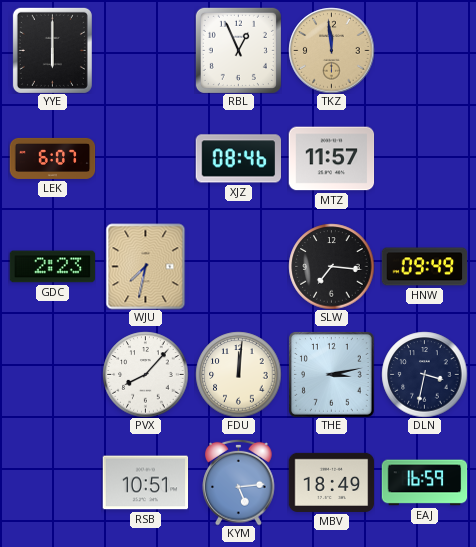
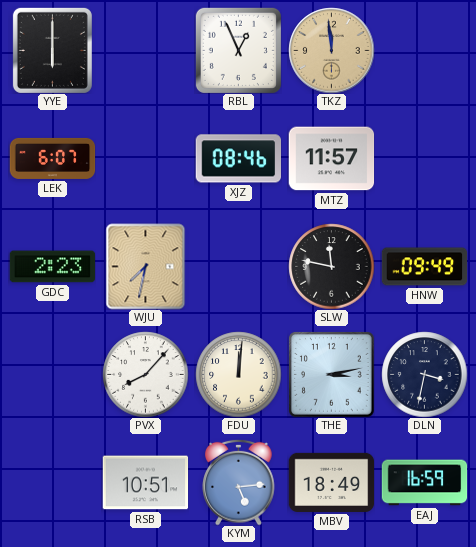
SLW: 7:16 -> 11:47 (331, 266)
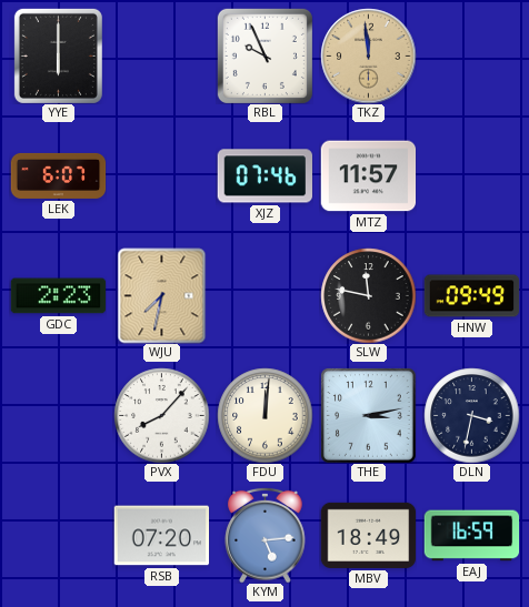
RBL: 12:56 -> 9:56 (264, 55)
XJZ: 08:46 -> 07:46 (264, 176)
RSB: 10:51 -> 07:20 (161, 536)
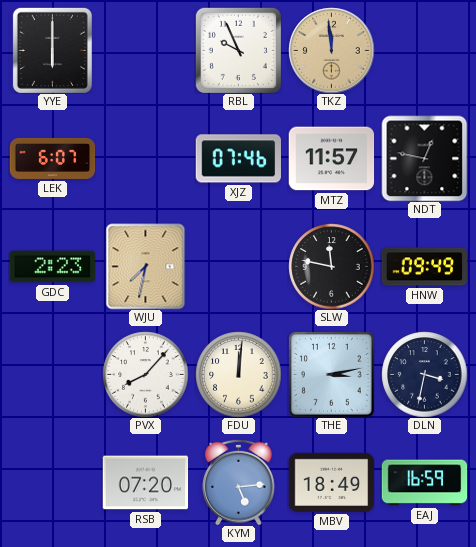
NDT: none -> 12:47 (424, 158)
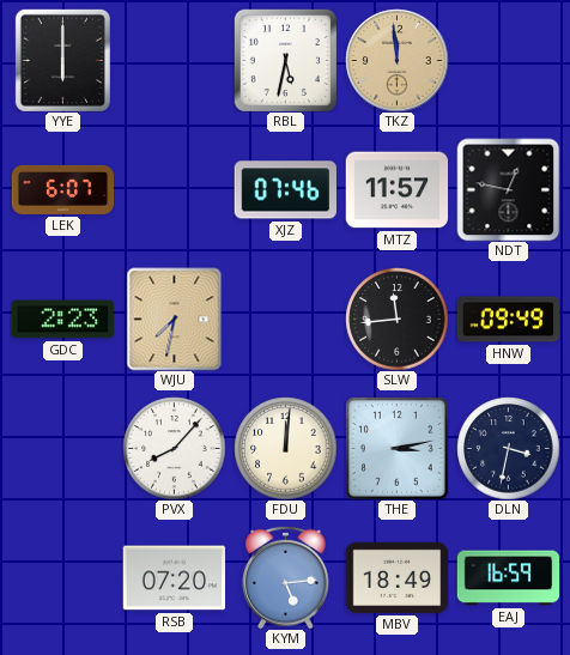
RBL: 9:56 -> 5:32 (285, 60)
SLW: 11:47 -> 11:44 (396, 319)
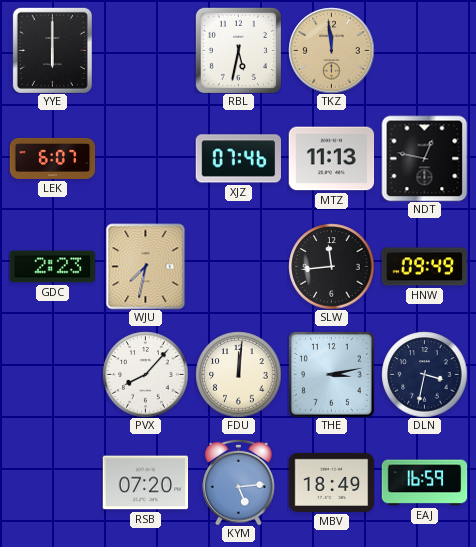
MTZ: 11:57 -> 11:13 (331, 159)
